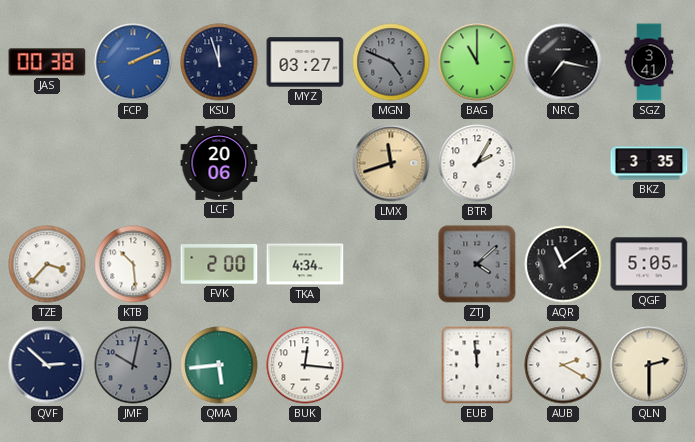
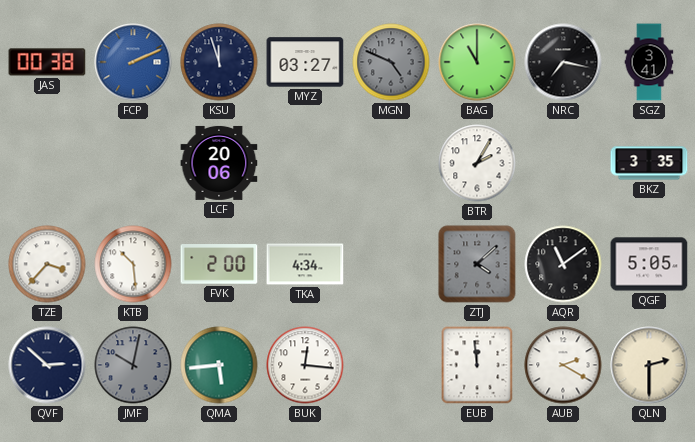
LMX: 11:42 -> none (391, 163)
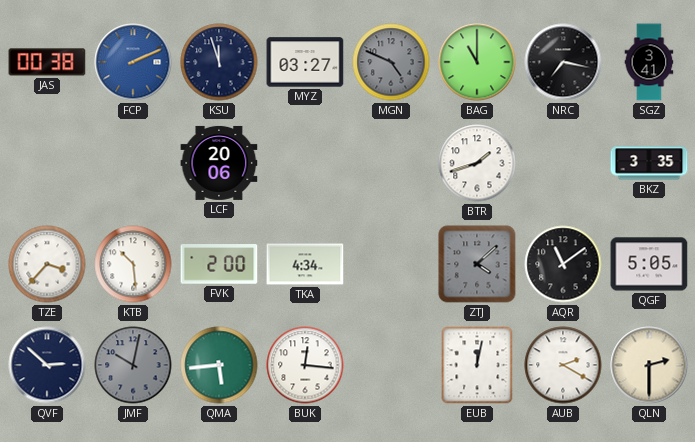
BTR: 2:05 -> 1:42 (477, 163)
EUB: 11:59 -> 12:02 (477, 365)
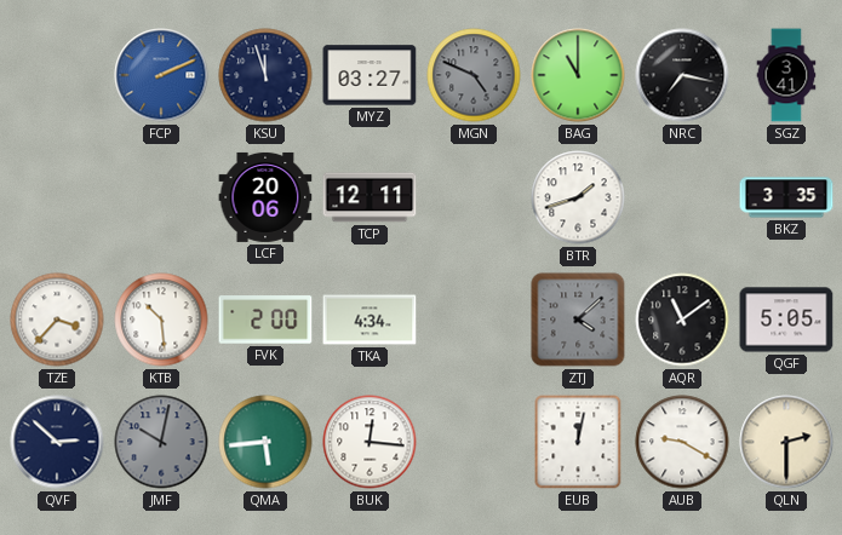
JAS: 00:38 -> none (47, 62)
TCP: none -> 12:11 (370, 197)
AUB: 2:20 -> 9:20 (682, 442)
